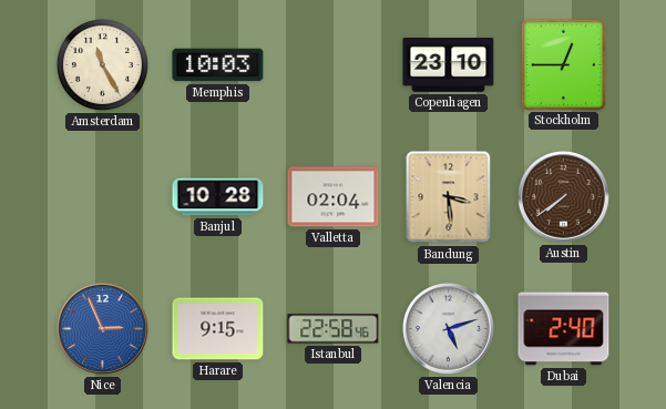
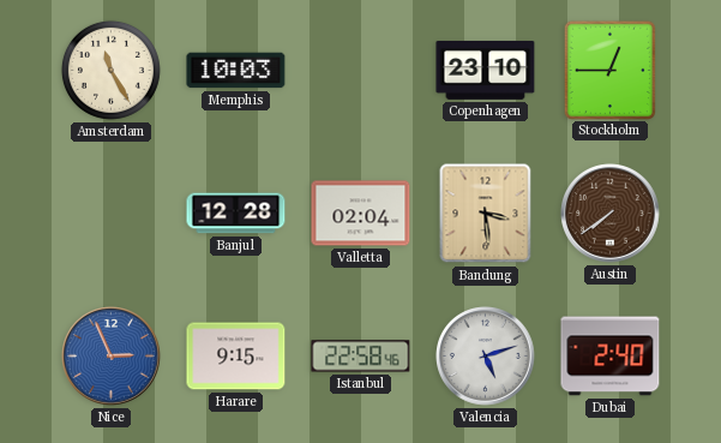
Banjul: 10:28 -> 12:28 (236, 214)
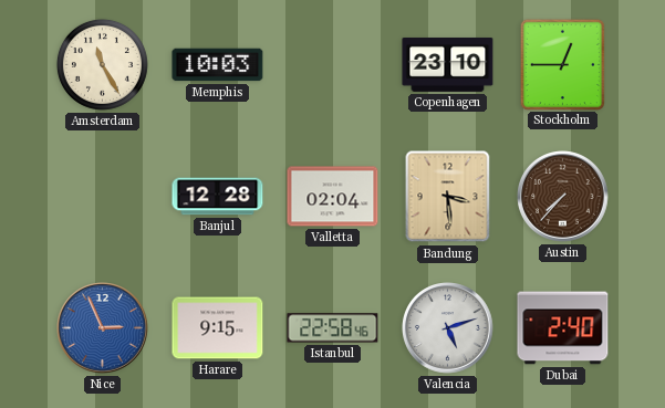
Austin: 7:39 -> 7:37 (563, 197)
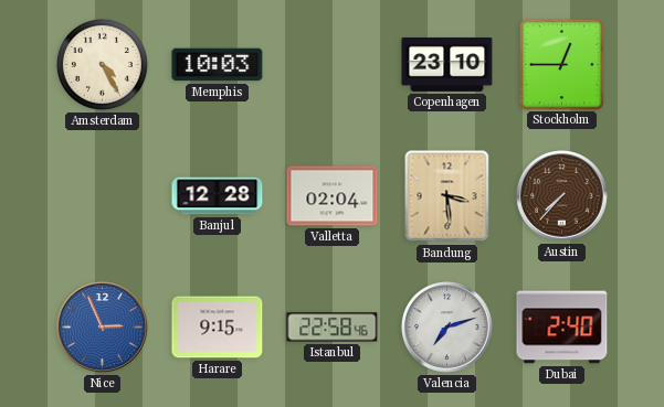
Amsterdam: 11:25 -> 4:25 (102, 64)
Valencia: 5:12 -> 7:12 (447, 328)
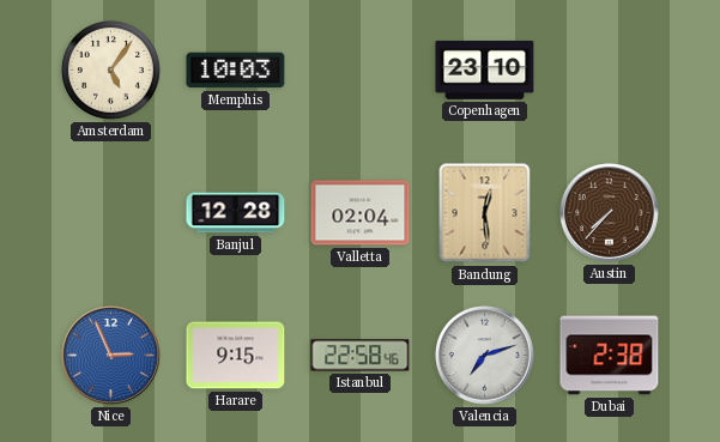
Amsterdam: 4:25 -> 5:06 (110, 69)
Stockholm: 12:45 -> none (561, 64)
Bandung: 3:29 -> 12:29 (485, 213)
Dubai: 2:40 -> 2:38 (610, 356)
